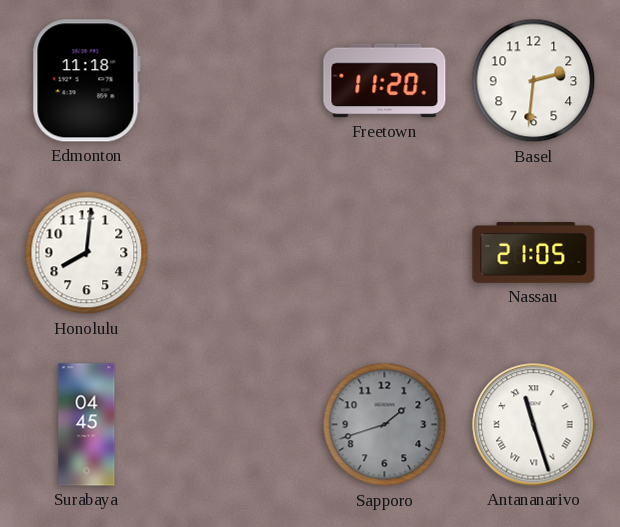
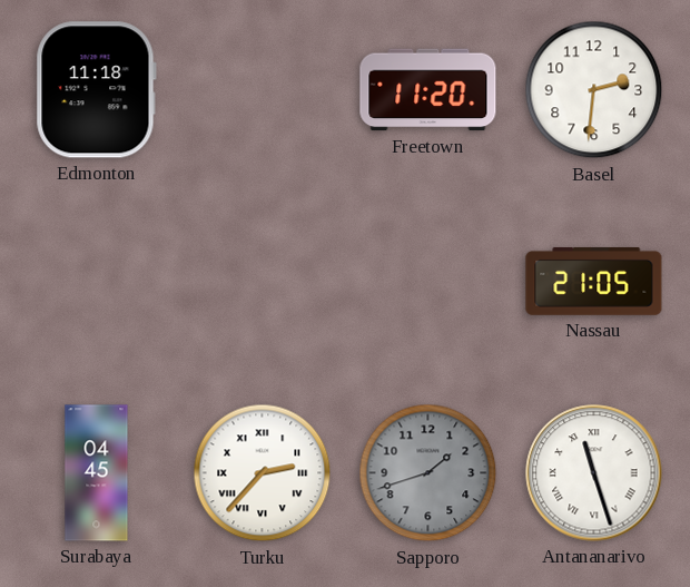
Honolulu: 8:01 -> none (87, 253)
Turku: none -> 2:37 (263, 473)
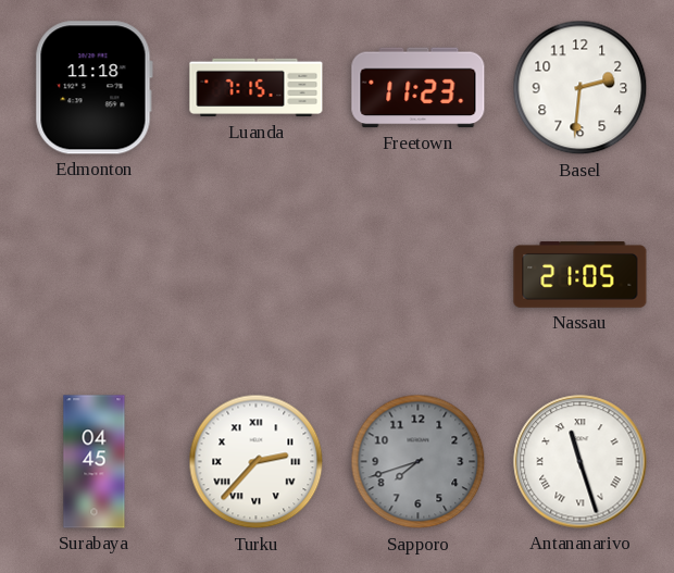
Luanda: none -> 7:15 (257, 88)
Freetown: 11:20 -> 11:23 (419, 88)
Sapporo: 1:42 -> 7:42 (419, 462)
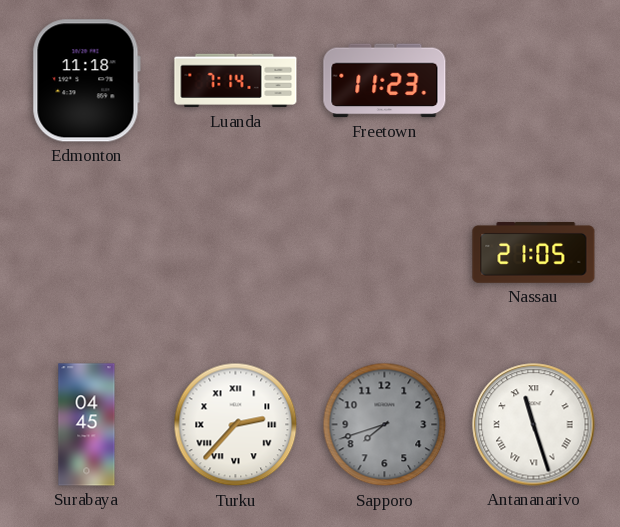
Luanda: 7:15 -> 7:14 (236, 81)
Basel: 2:31 -> none (581, 88)
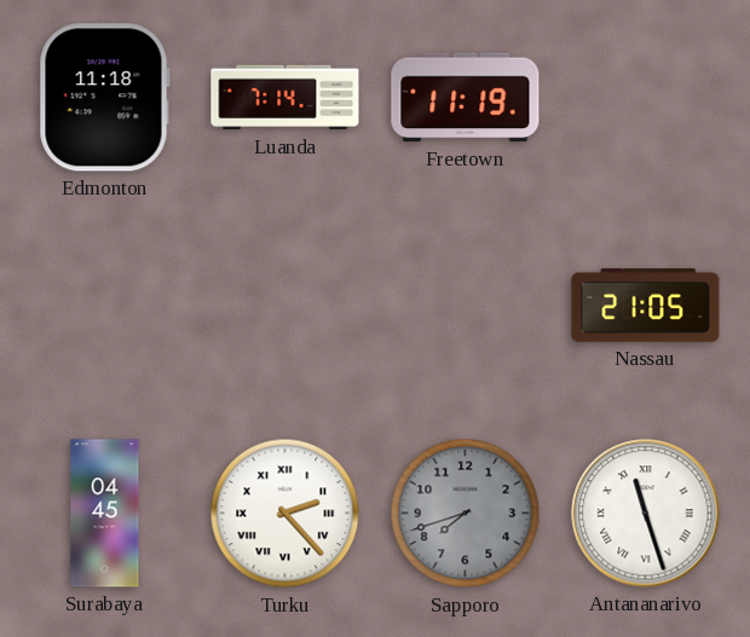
Freetown: 11:23 -> 11:19 (466, 98)
Turku: 2:37 -> 2:23 (285, 514)
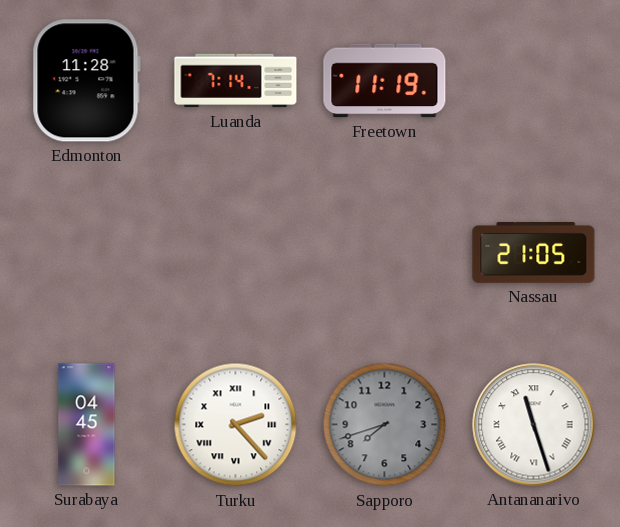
Edmonton: 11:18 -> 11:28 (86, 81)
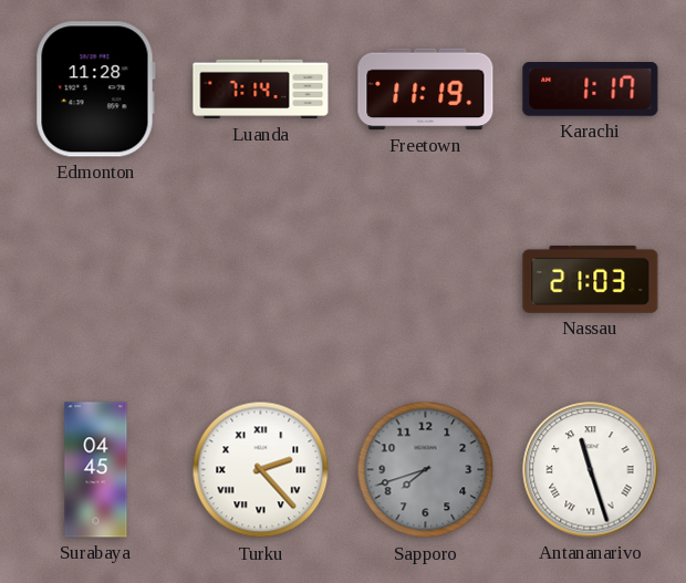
Karachi: none -> 1:17 (591, 90)
Nassau: 21:05 -> 21:03 (591, 279)
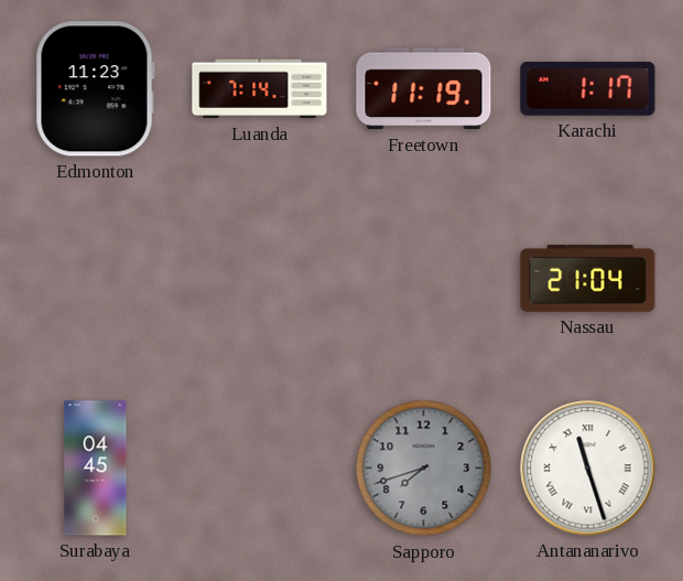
Edmonton: 11:28 -> 11:23 (95, 89)
Nassau: 21:03 -> 21:04 (588, 278)
Turku: 2:23 -> none (261, 470)
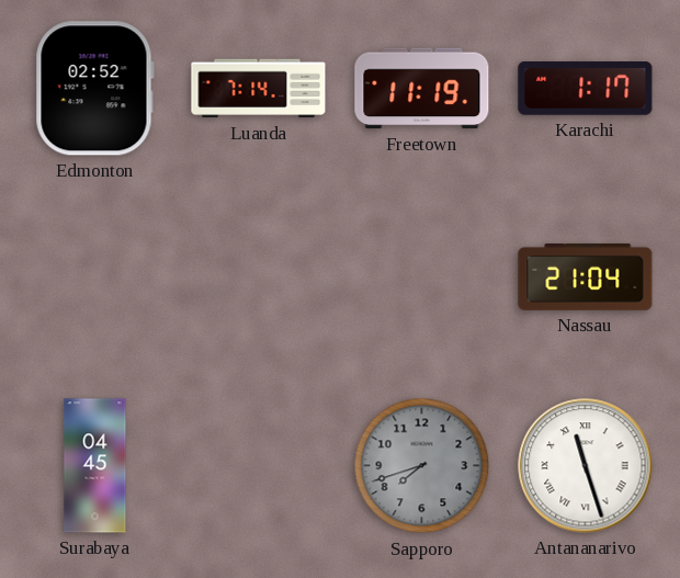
Edmonton: 11:23 -> 02:52 (94, 89)
